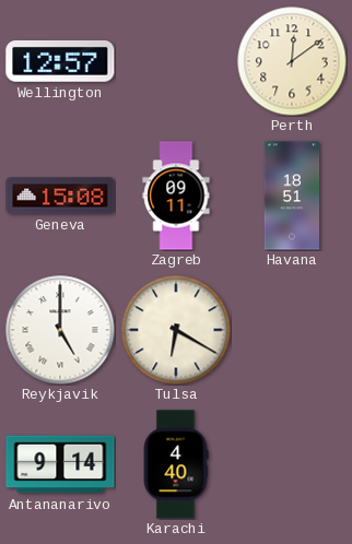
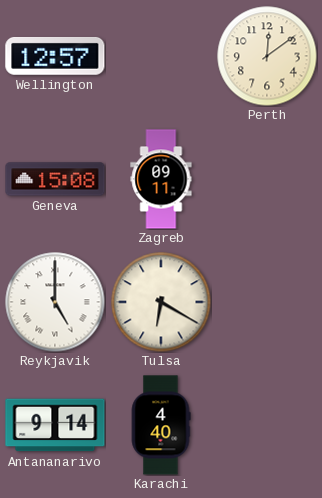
Havana: 18:51 -> none (292, 196)
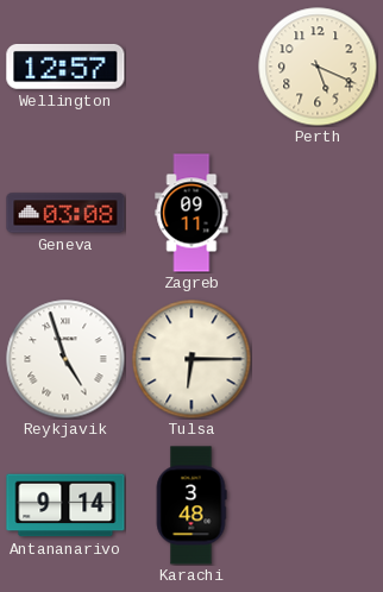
Perth: 12:09 -> 5:19 (318, 67)
Geneva: 15:08 -> 03:08 (65, 213)
Reykjavik: 5:00 -> 4:57 (65, 359)
Tulsa: 6:20 -> 6:15 (191, 359)
Karachi: 4:40 -> 3:48 (191, 505)
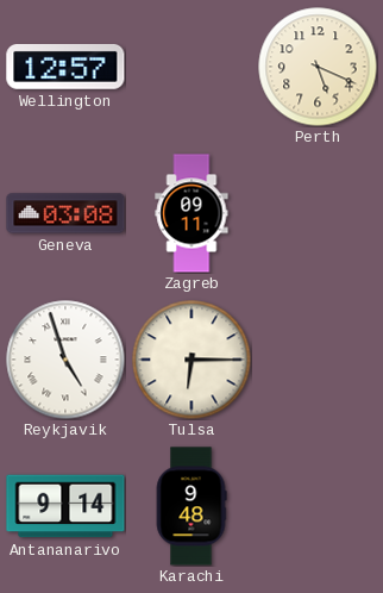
Karachi: 3:48 -> 9:48 (191, 506)
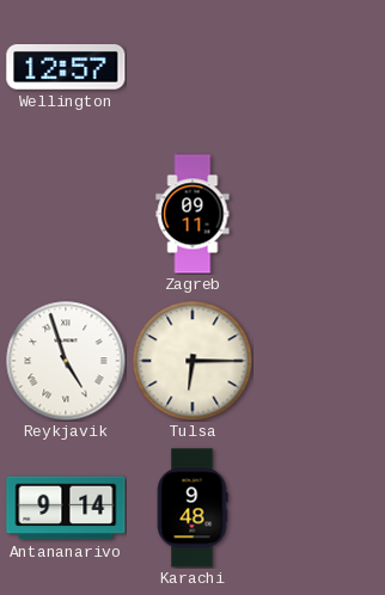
Perth: 5:19 -> none (318, 67)
Geneva: 03:08 -> none (65, 213)
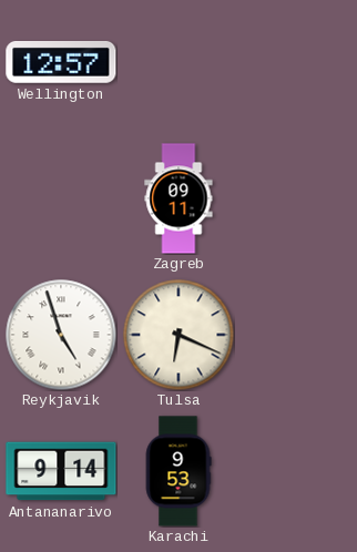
Tulsa: 6:15 -> 6:19 (178, 335)
Karachi: 9:48 -> 9:53 (178, 471)
